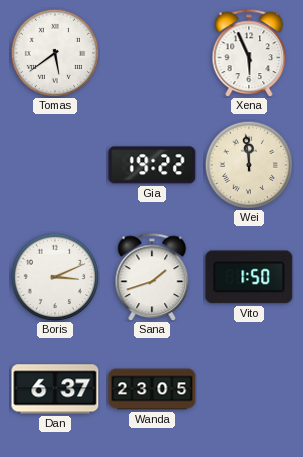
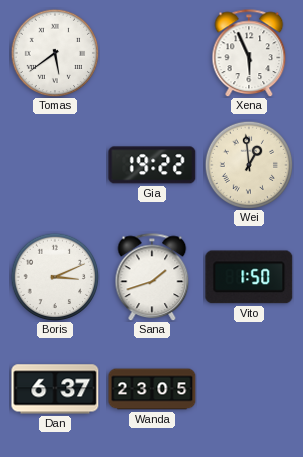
Wei: 11:59 -> 12:59 (249, 165)
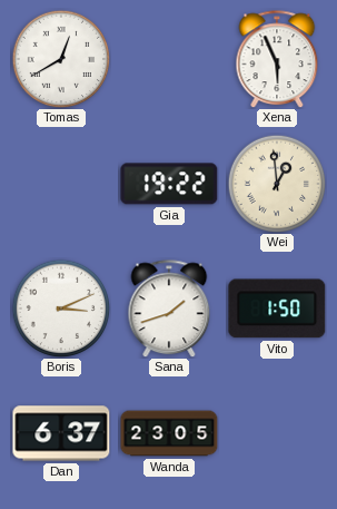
Tomas: 5:39 -> 12:40 (61, 59)
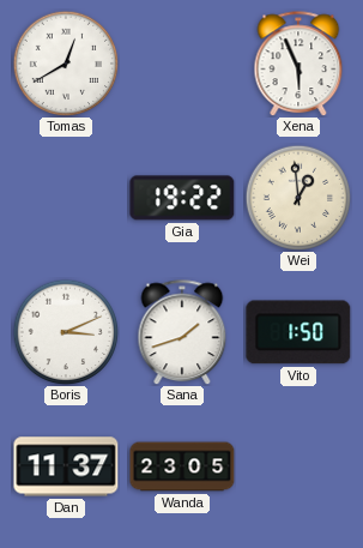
Dan: 6:37 -> 11:37 (66, 466)
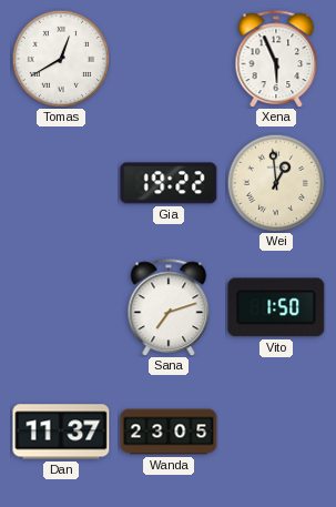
Boris: 3:11 -> none (66, 332)
Sana: 1:42 -> 7:12 (169, 307)
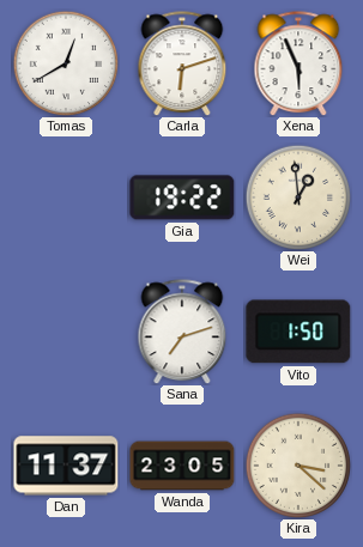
Carla: none -> 6:12 (182, 63)
Kira: none -> 3:22 (298, 466)
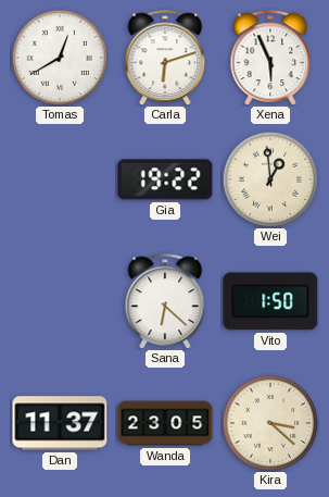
Sana: 7:12 -> 6:22 (165, 301)
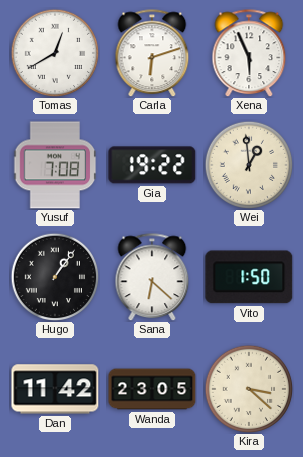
Yusuf: none -> 7:08 (55, 165)
Hugo: none -> 1:06 (55, 277)
Dan: 11:37 -> 11:42 (55, 389)
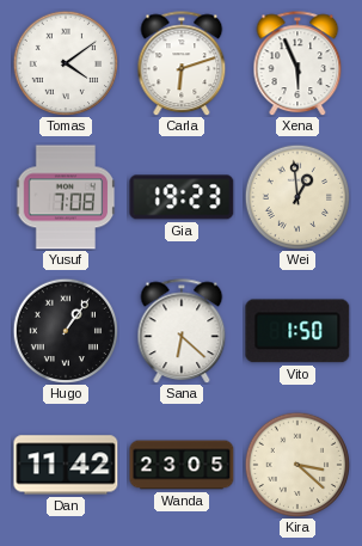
Tomas: 12:40 -> 4:09 (66, 63)
Gia: 19:22 -> 19:23 (182, 197)
